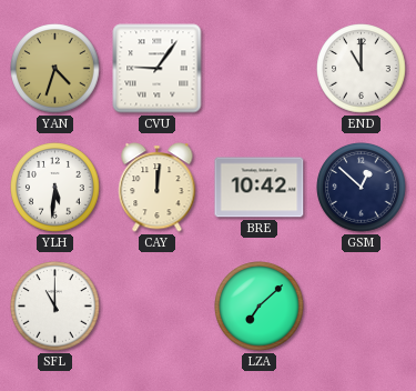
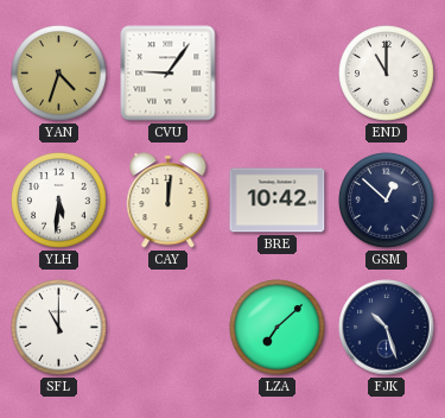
FJK: none -> 10:27 (387, 328)
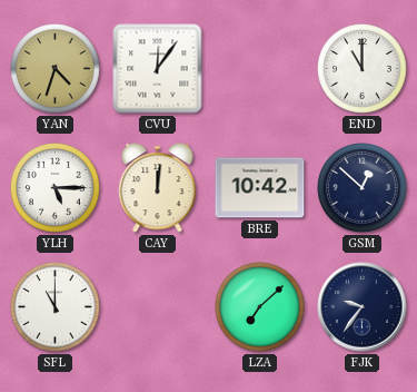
CVU: 9:06 -> 12:06 (158, 69)
YLH: 5:31 -> 5:15 (56, 188)
FJK: 10:27 -> 9:36 (363, 307)
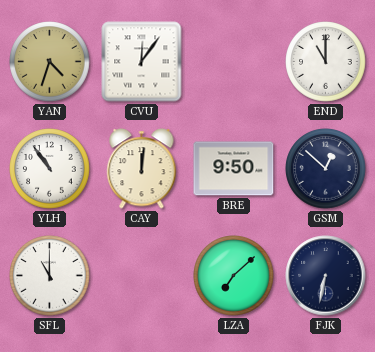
YLH: 5:15 -> 10:54 (50, 169)
BRE: 10:42 -> 9:50 (234, 169)
FJK: 9:36 -> 6:32 (326, 276)
